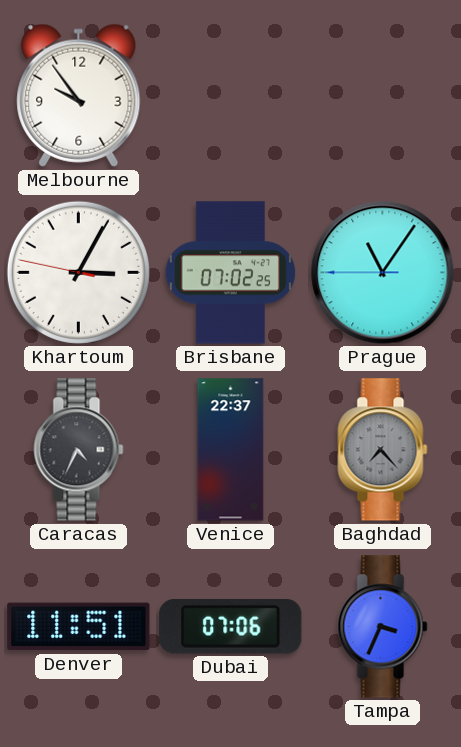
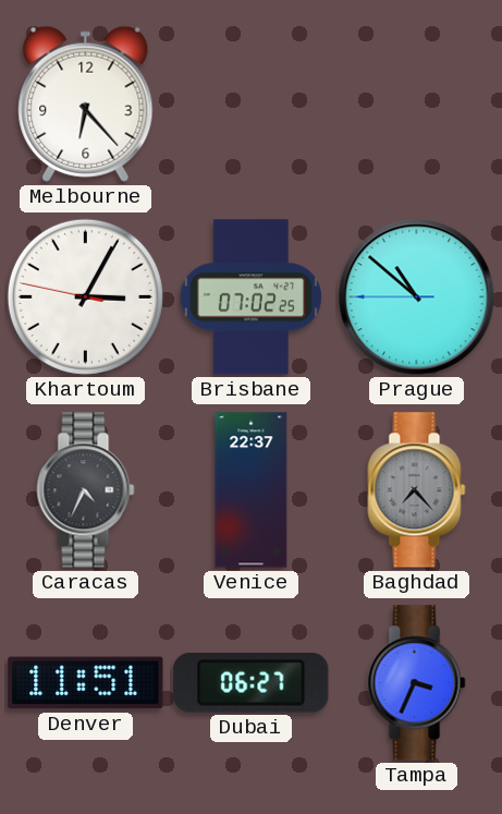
Melbourne: 9:54 -> 6:23 (86, 104)
Prague: 11:05 -> 10:51 (417, 297)
Dubai: 07:06 -> 06:27 (252, 682)
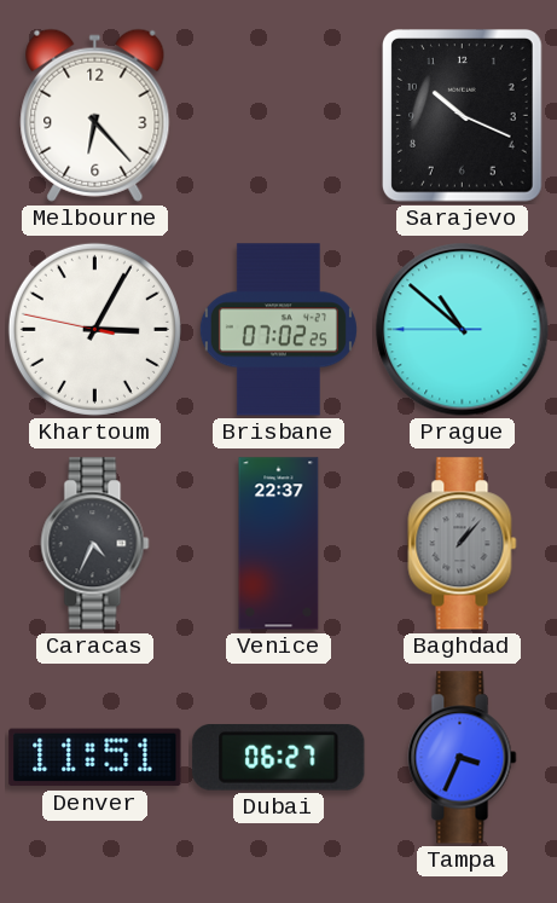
Sarajevo: none -> 10:19 (463, 116)
Baghdad: 7:23 -> 1:07 (463, 544)
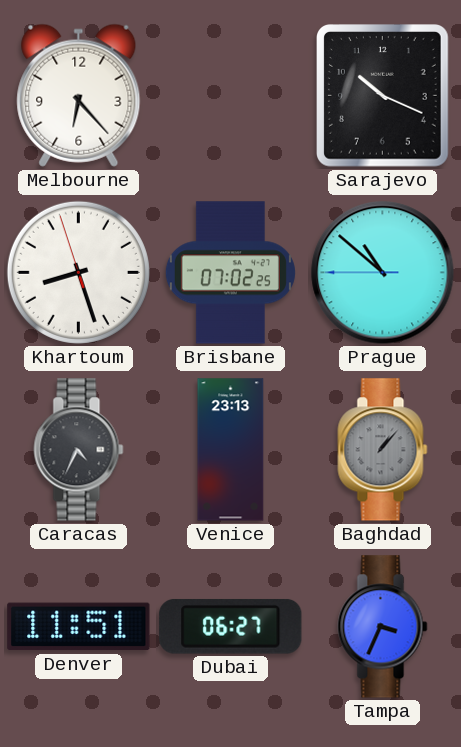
Khartoum: 3:04 -> 8:26 (78, 272)
Venice: 22:37 -> 23:13 (231, 450)
